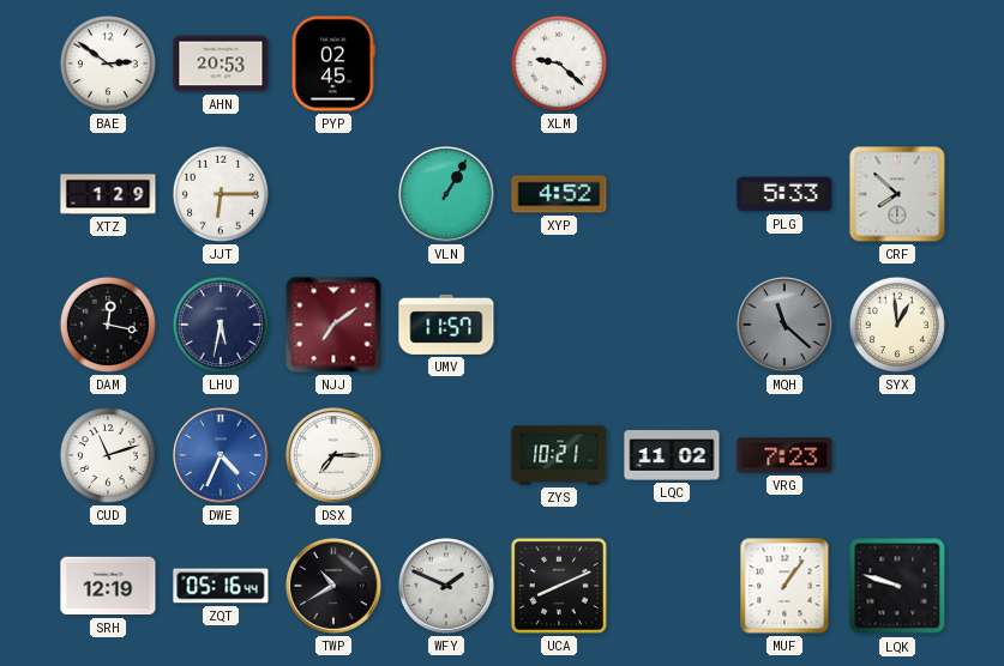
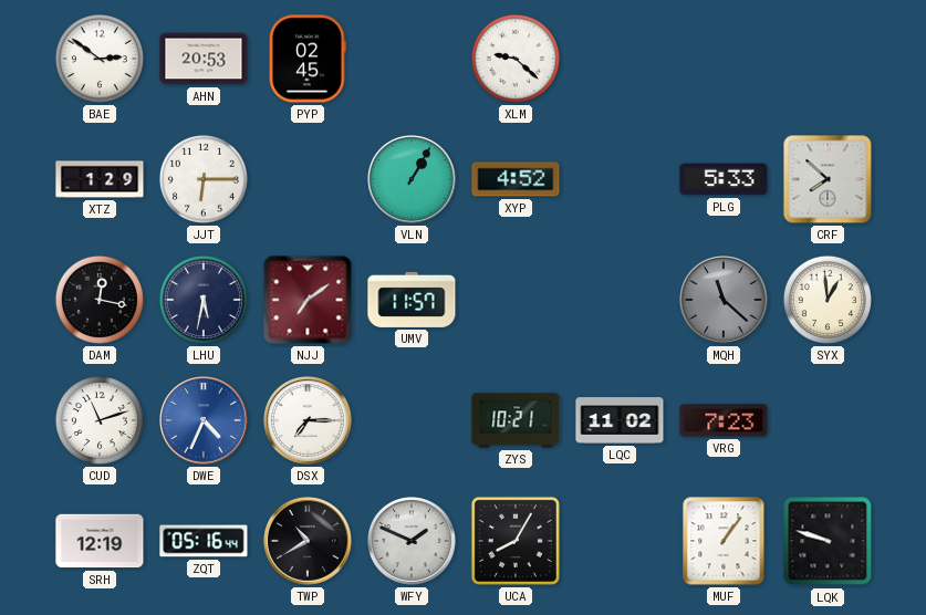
UCA: 8:11 -> 8:05 (516, 541)
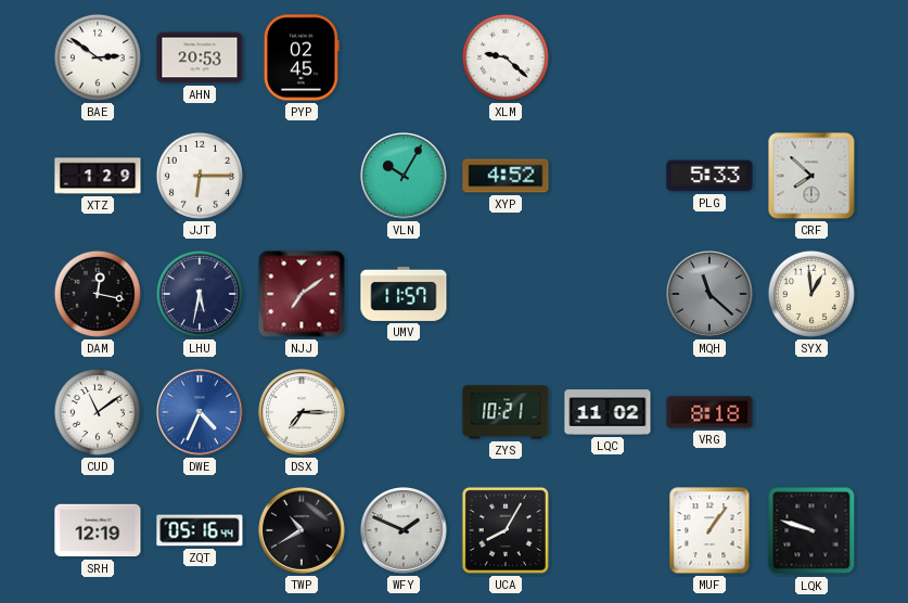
VLN: 1:05 -> 10:05 (405, 177)
CUD: 11:12 -> 11:09 (98, 412)
VRG: 7:23 -> 8:18 (709, 412)
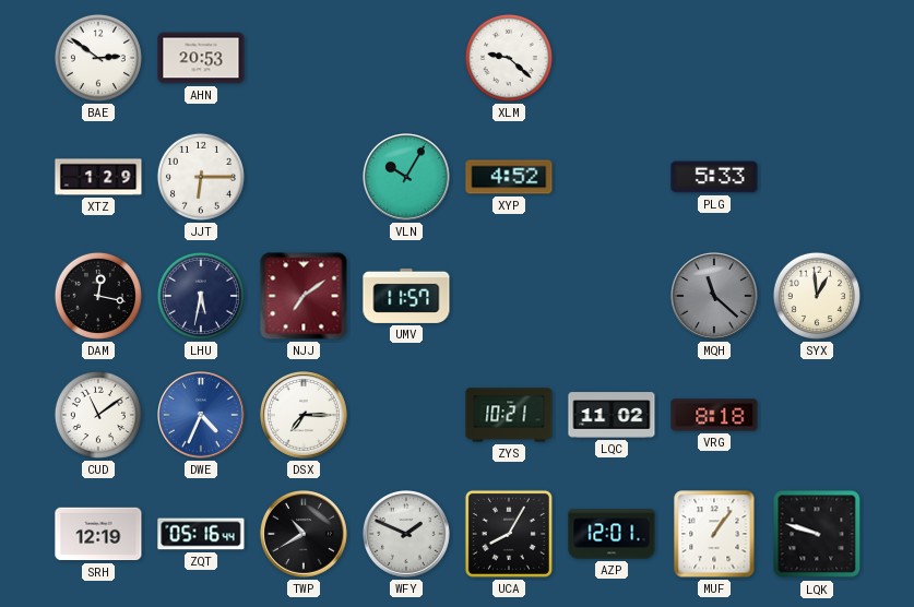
PYP: 02:45 -> none (303, 57)
CRF: 7:52 -> none (811, 176)
AZP: none -> 12:01 (612, 534)
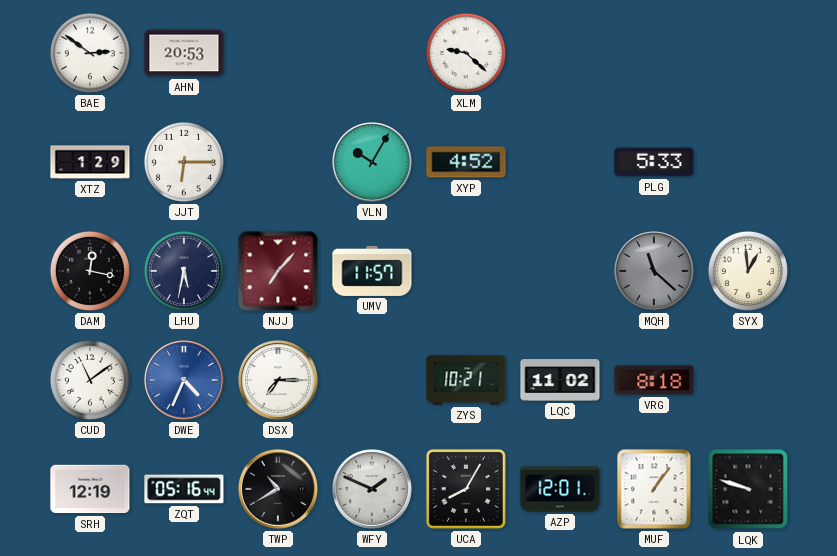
NJJ: 7:09 -> 7:07 (278, 271)
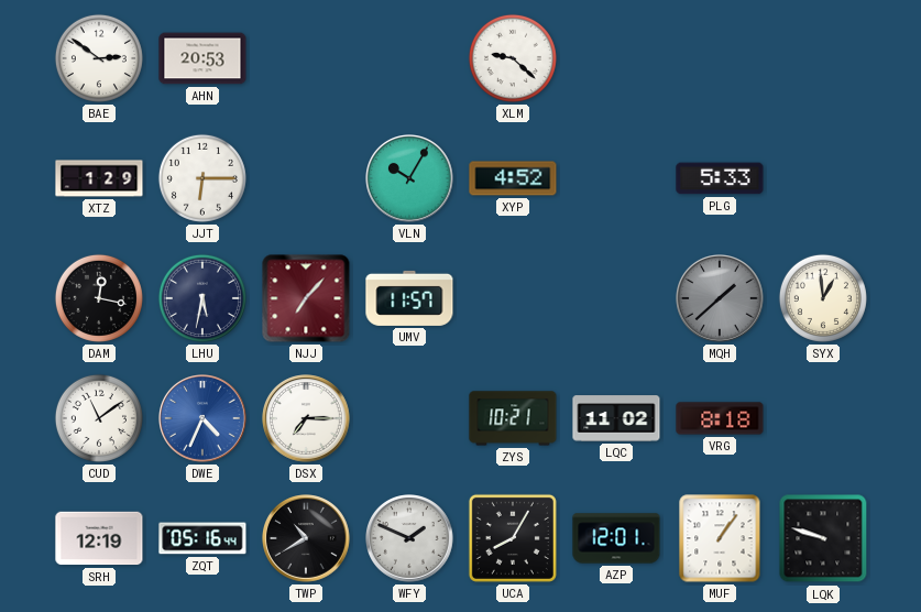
MQH: 11:22 -> 1:38 (721, 299)
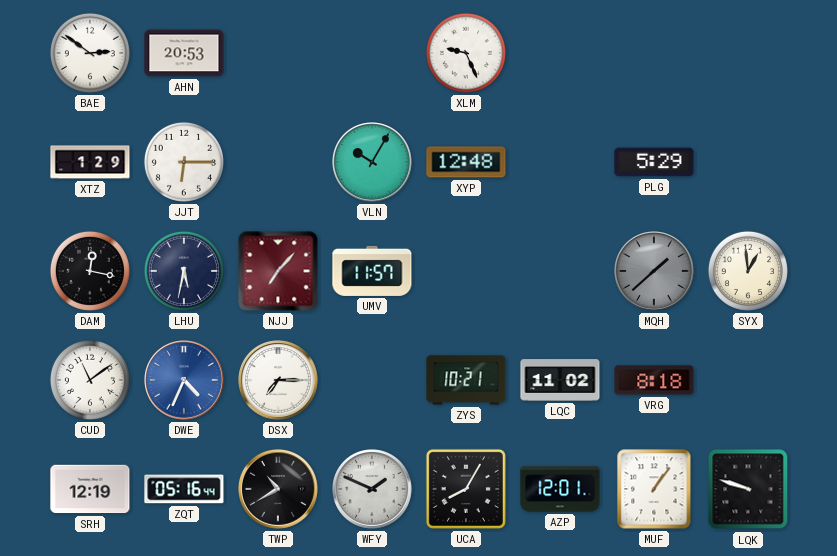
XLM: 9:22 -> 9:26 (466, 53)
XYP: 4:52 -> 12:48 (466, 162)
PLG: 5:33 -> 5:29 (654, 162)
